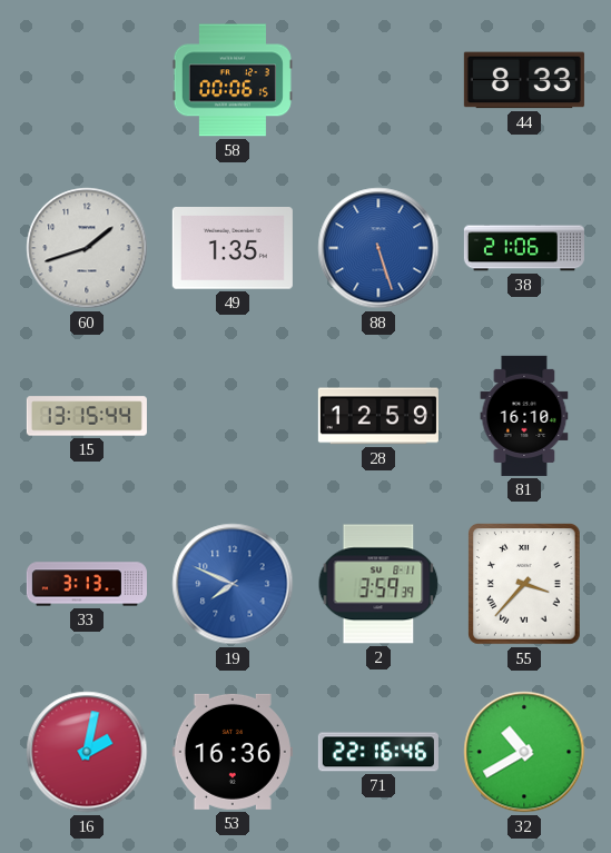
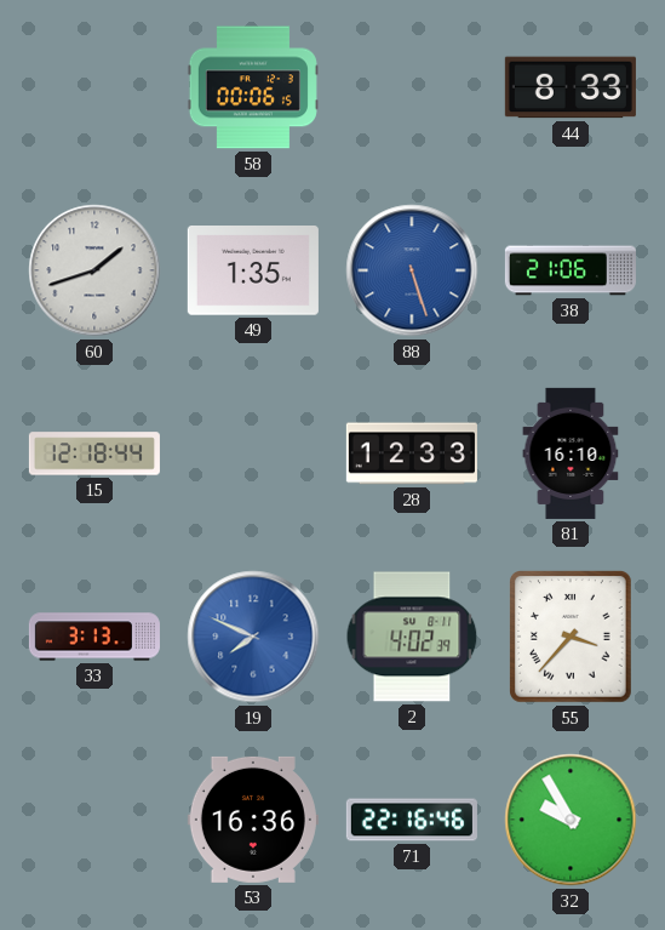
15: 13:15 -> 12:18 (94, 453)
28: 12:59 -> 12:33 (412, 453)
2: 3:59 -> 4:02 (412, 637)
16: 2:02 -> none (87, 752)
32: 10:40 -> 9:55 (571, 820)
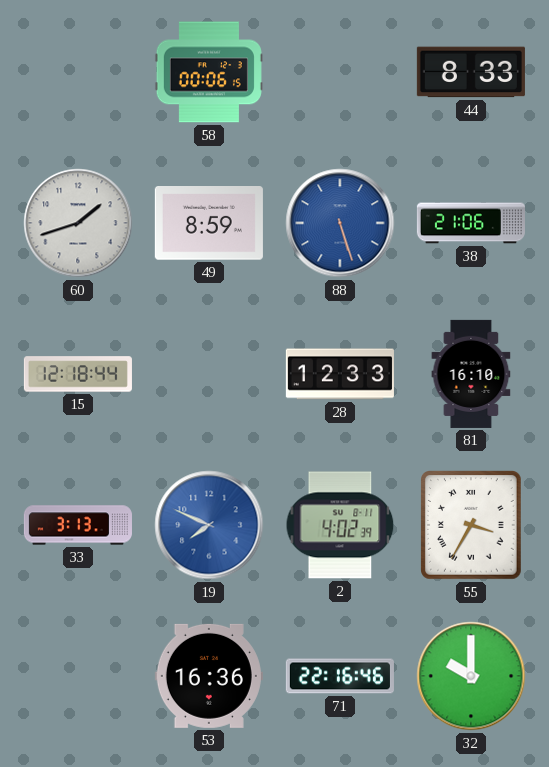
49: 1:35 -> 8:59 (209, 223)
55: 3:37 -> 3:35 (472, 526)
32: 9:55 -> 10:00 (471, 676)
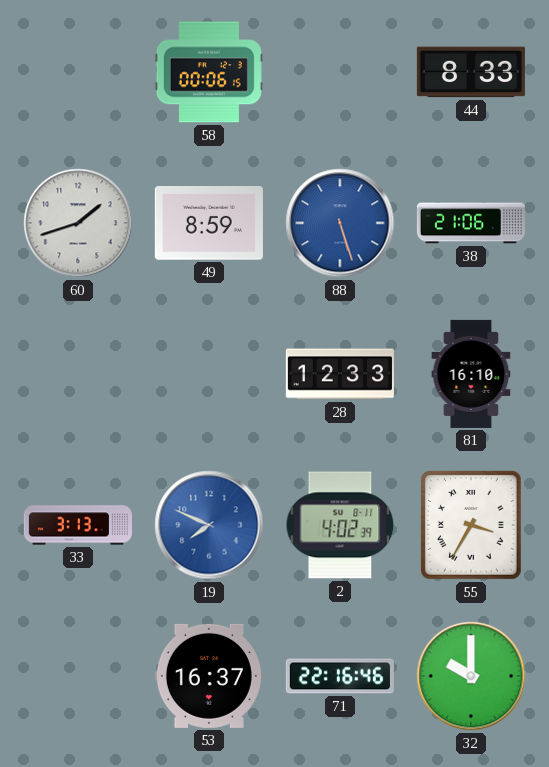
15: 12:18 -> none (78, 374)
53: 16:36 -> 16:37 (209, 676)
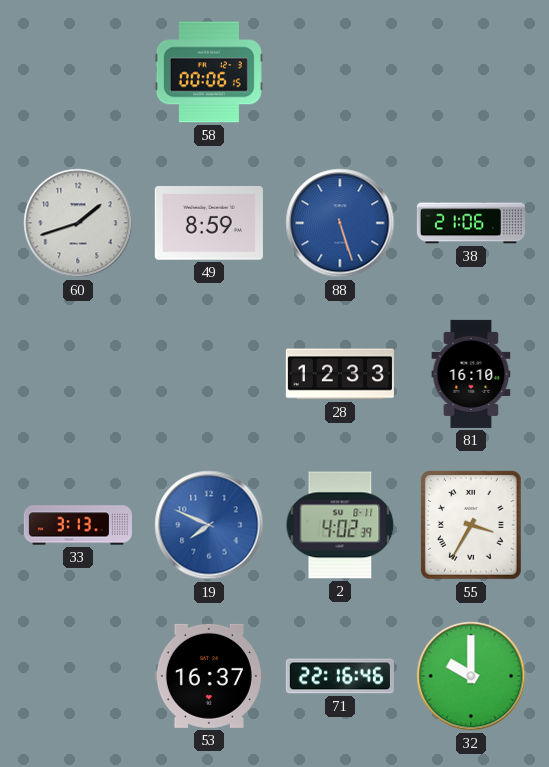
44: 8:33 -> none (471, 72)
